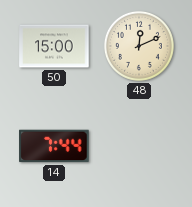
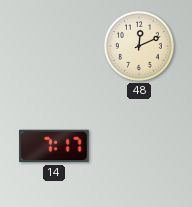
50: 15:00 -> none (54, 46)
14: 7:44 -> 7:17 (54, 146)
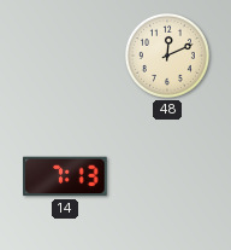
14: 7:17 -> 7:13 (65, 176)
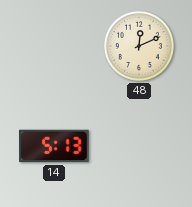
14: 7:13 -> 5:13 (54, 146)
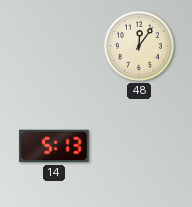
48: 12:11 -> 12:06 (139, 46)
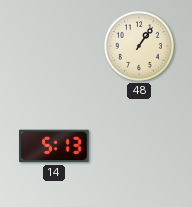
48: 12:06 -> 1:06 (139, 46)
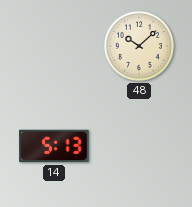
48: 1:06 -> 10:08 (139, 46)
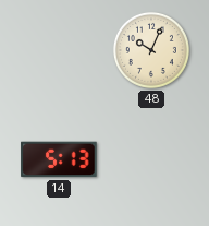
48: 10:08 -> 10:04 (151, 50)
